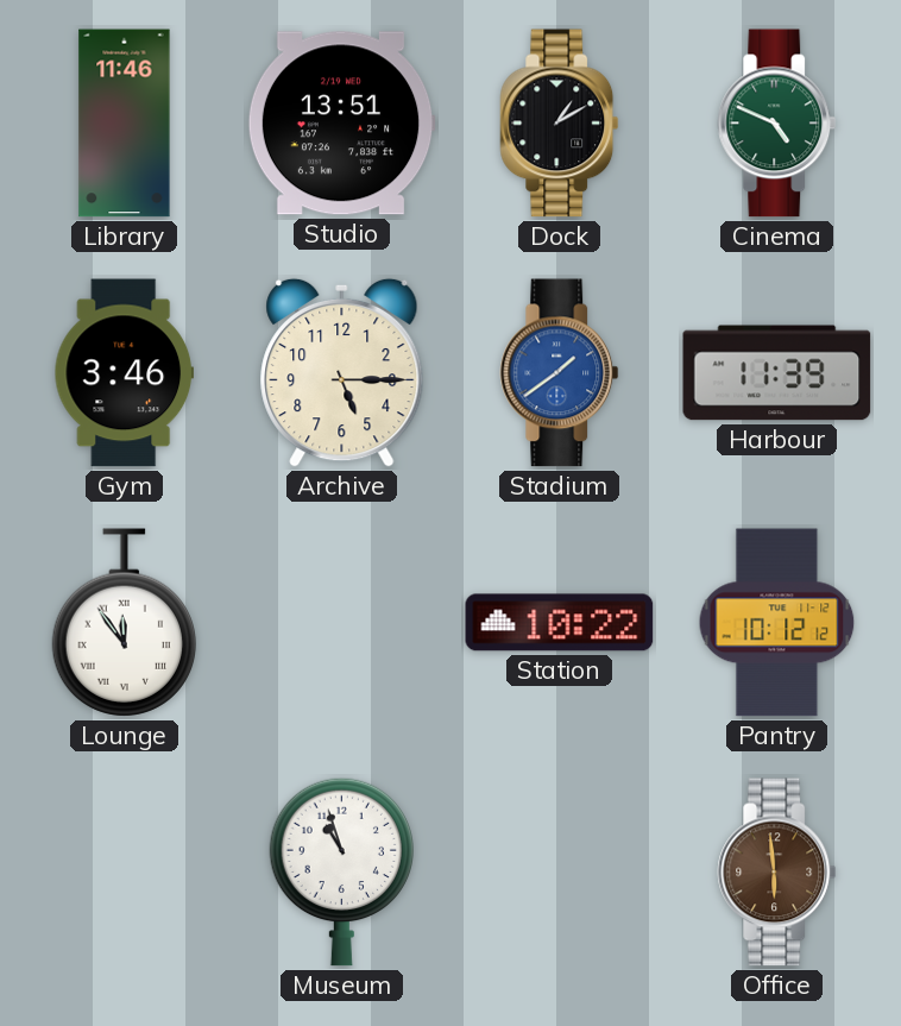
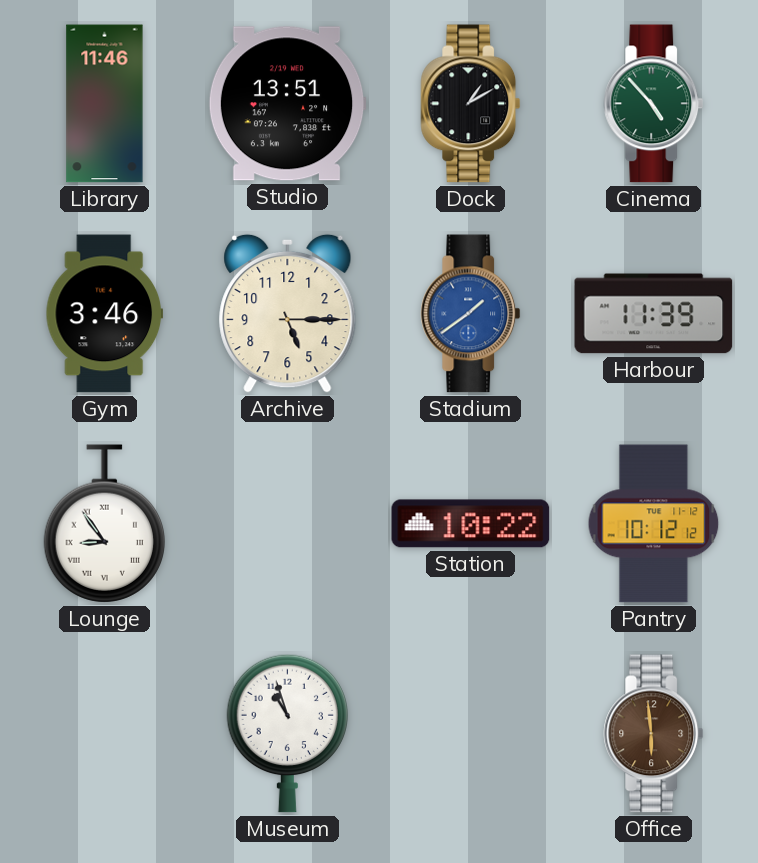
Cinema: 4:49 -> 4:53 (654, 104)
Lounge: 11:54 -> 8:54 (104, 524)
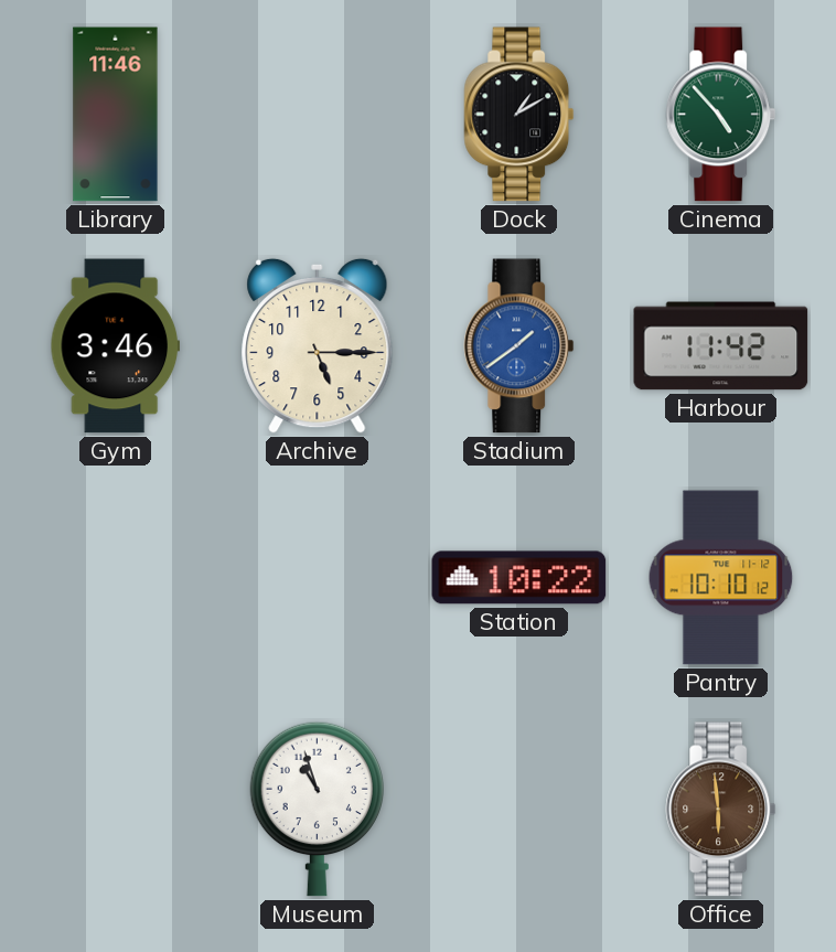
Studio: 13:51 -> none (287, 104)
Harbour: 11:39 -> 11:42 (721, 346)
Lounge: 8:54 -> none (104, 524)
Pantry: 10:12 -> 10:10 (721, 578)
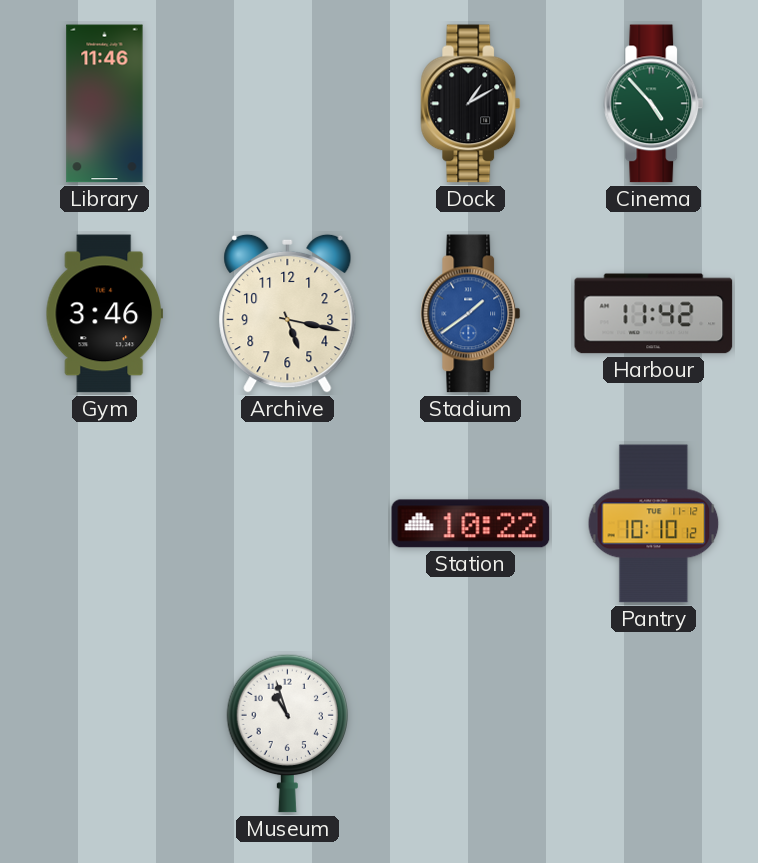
Archive: 5:15 -> 5:17 (288, 313)
Office: 5:59 -> none (721, 810)
